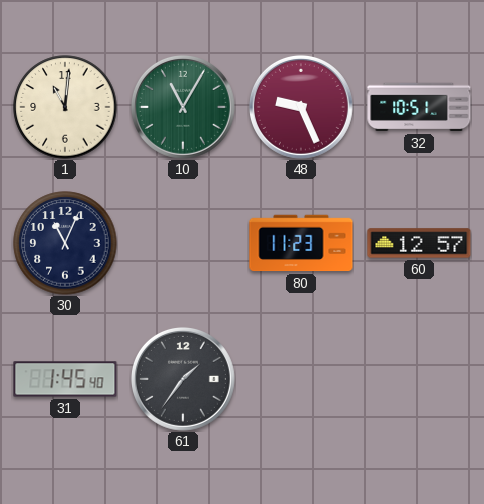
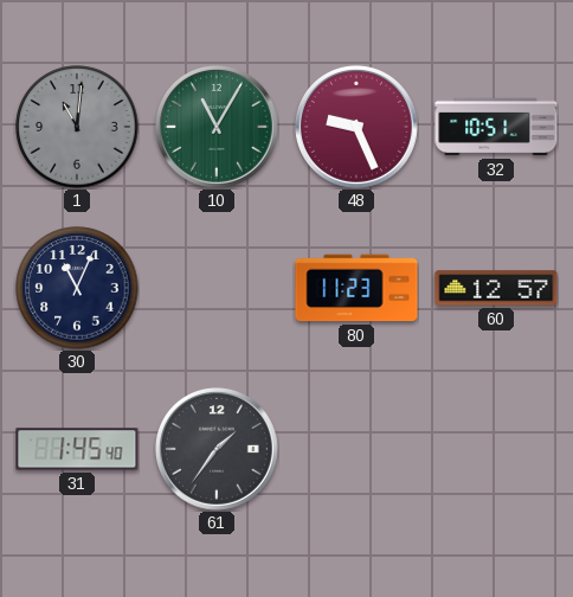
1 dial: cream -> grey (77, 127)
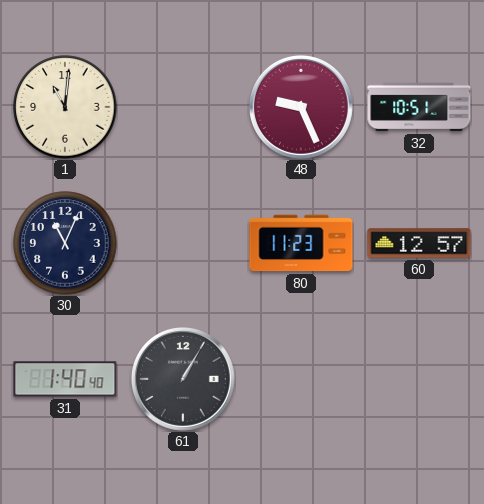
1 dial: grey -> cream (65, 107)
10: 11:05 -> none (217, 127)
31: 1:45 -> 1:40 (65, 379)
61: 1:36 -> 1:05 (183, 379)
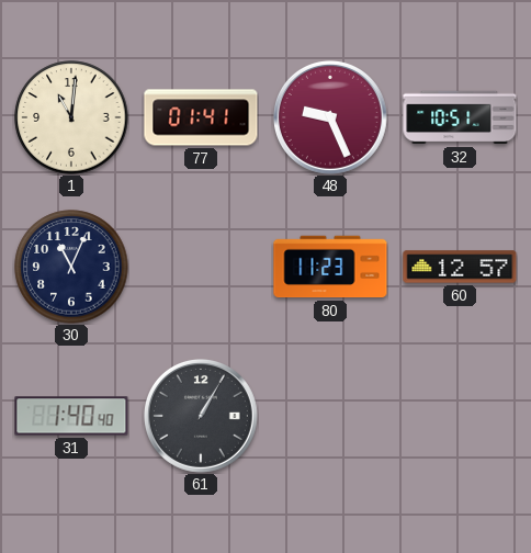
77: none -> 01:41 (201, 117)
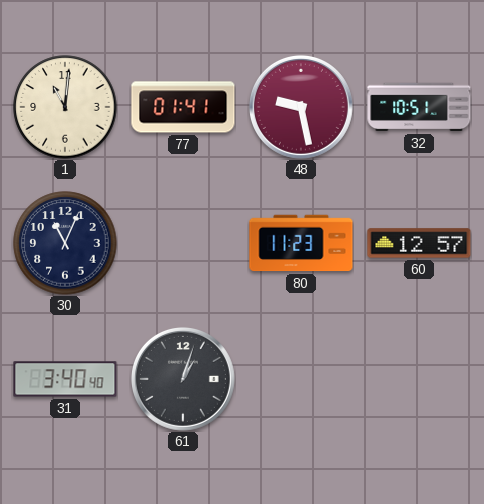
48: 9:26 -> 9:28 (301, 107)
31: 1:40 -> 3:40 (65, 379)
61: 1:05 -> 1:03 (183, 379)
